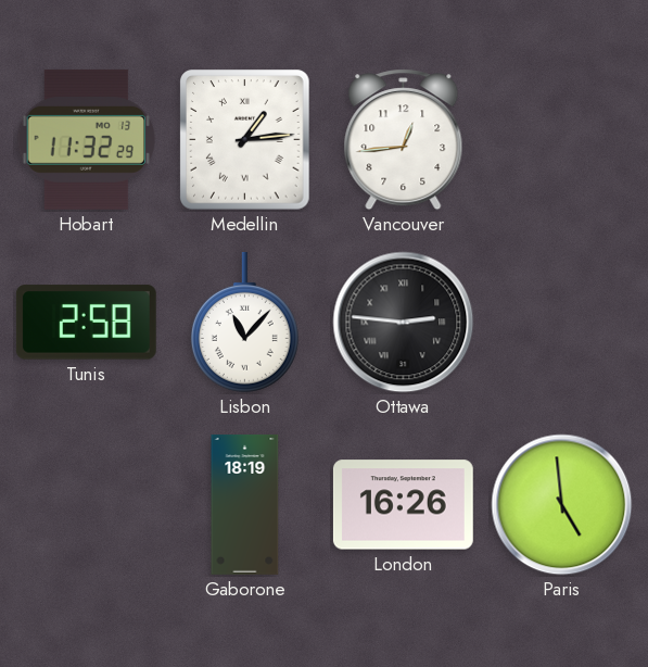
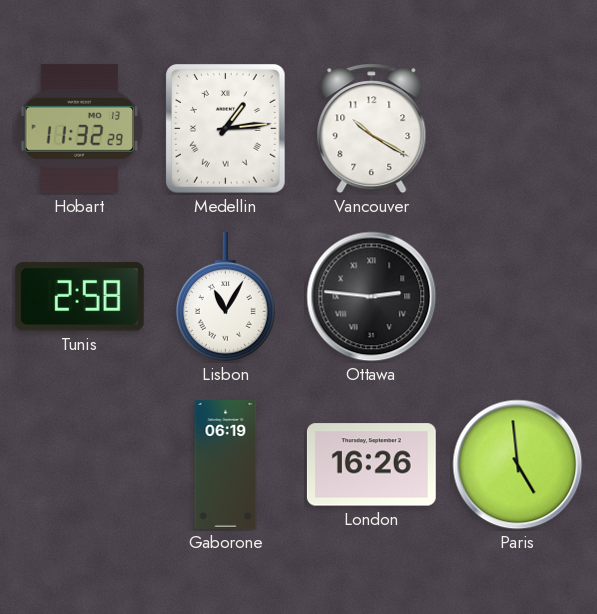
Vancouver: 12:44 -> 10:20 (372, 129)
Lisbon: 11:07 -> 11:05 (225, 296)
Gaborone: 18:19 -> 06:19 (226, 465)
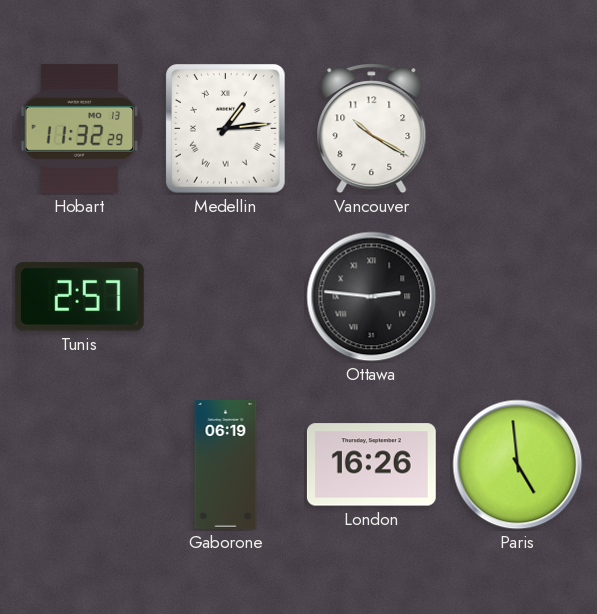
Tunis: 2:58 -> 2:57 (79, 297)
Lisbon: 11:05 -> none (225, 296)
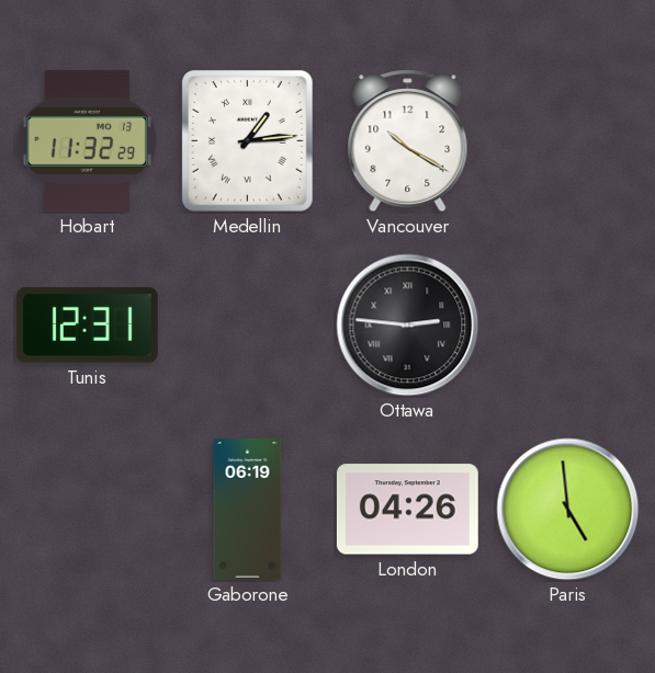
Tunis: 2:57 -> 12:31 (87, 326)
London: 16:26 -> 04:26 (407, 510)
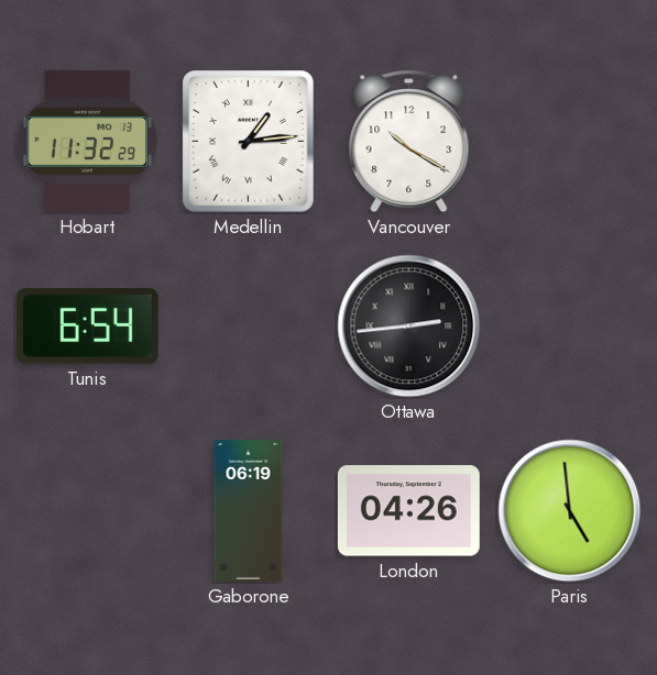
Tunis: 12:31 -> 6:54 (87, 327)
Ottawa: 2:46 -> 2:44 (409, 327)
